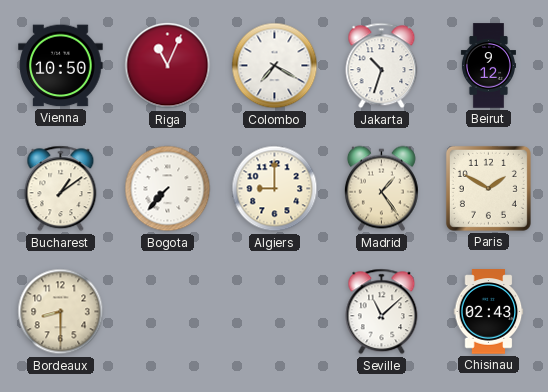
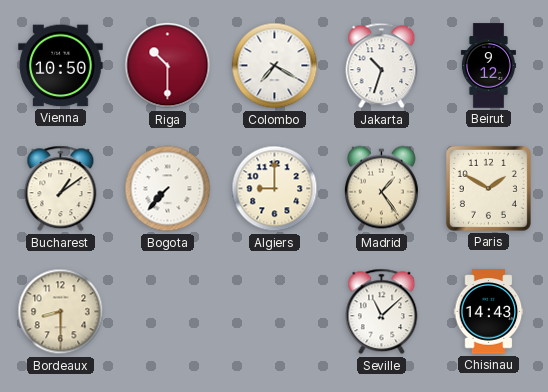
Riga: 11:04 -> 10:30 (168, 66)
Chisinau: 02:43 -> 14:43 (489, 312)
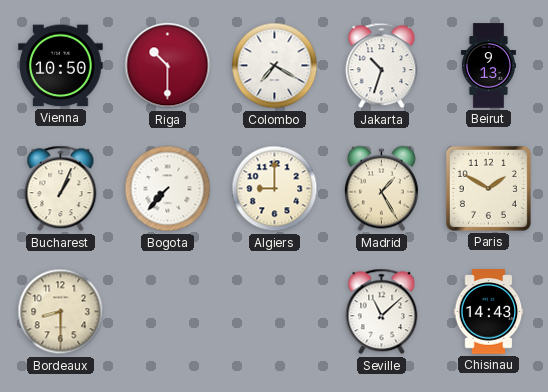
Beirut: 9:12 -> 9:13 (488, 66)
Bucharest: 1:09 -> 1:04 (61, 189)
Madrid: 1:24 -> 1:25 (381, 189)
